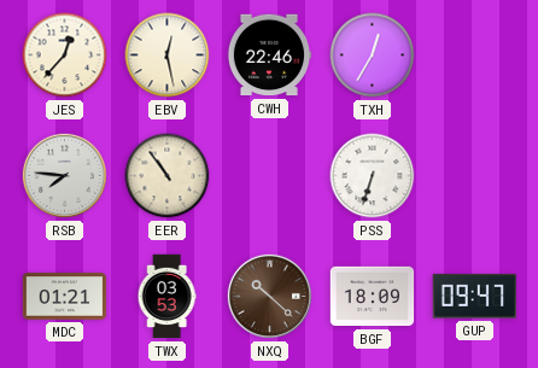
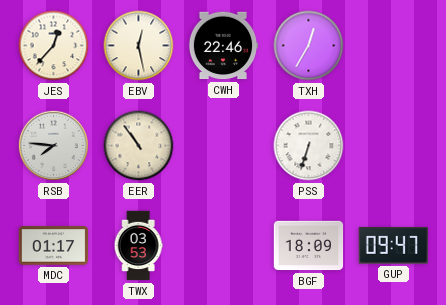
MDC: 01:21 -> 01:17 (54, 246)
NXQ: 10:22 -> none (269, 296)
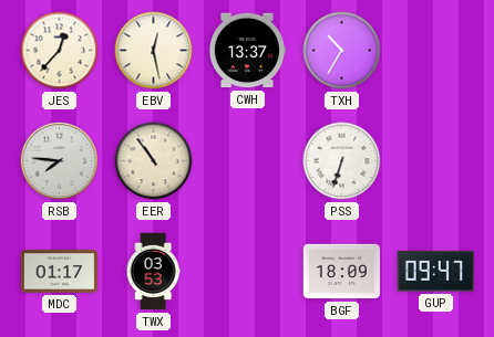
CWH: 22:46 -> 13:37 (247, 51)
TXH: 12:35 -> 10:35 (342, 51)
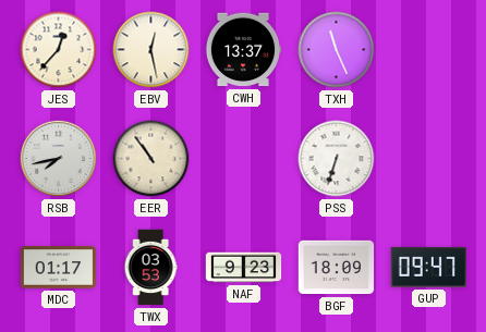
TXH: 10:35 -> 11:26 (337, 50)
RSB: 7:46 -> 7:43 (58, 158)
NAF: none -> 9:23 (244, 268)
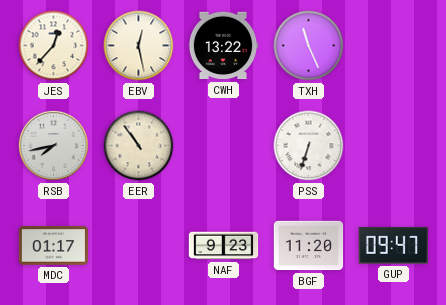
CWH: 13:37 -> 13:22 (223, 46)
TWX: 03:53 -> none (150, 268)
BGF: 18:09 -> 11:20 (309, 246)
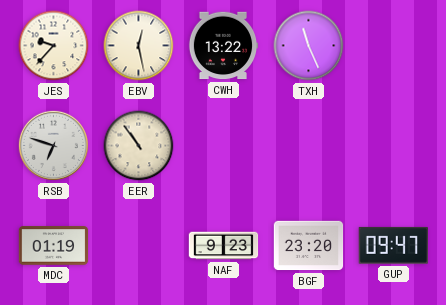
JES: 12:37 -> 9:37 (54, 46)
RSB: 7:43 -> 6:48 (53, 145)
PSS: 6:33 -> none (309, 146)
MDC: 01:17 -> 01:19 (54, 246)
BGF: 11:20 -> 23:20 (309, 246)
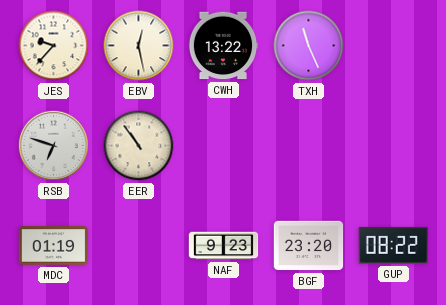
GUP: 09:47 -> 08:22 (393, 245)
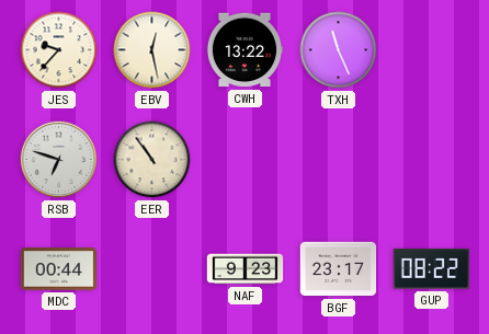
MDC: 01:19 -> 00:44 (59, 269)
BGF: 23:20 -> 23:17 (339, 269)
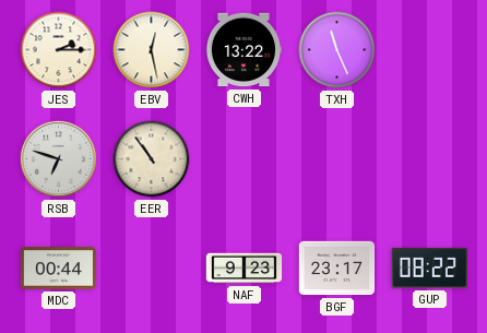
JES: 9:37 -> 2:15 (59, 50)
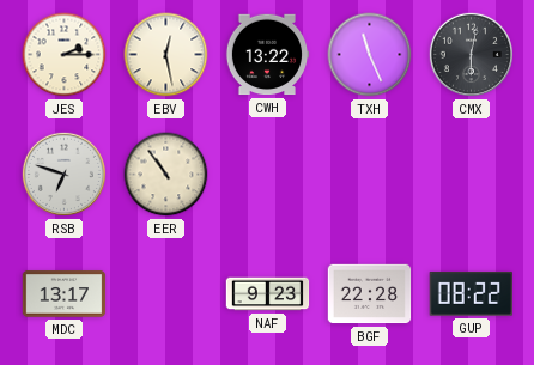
CMX: none -> 6:02 (471, 54)
MDC: 00:44 -> 13:17 (65, 294)
BGF: 23:17 -> 22:28 (370, 294)
